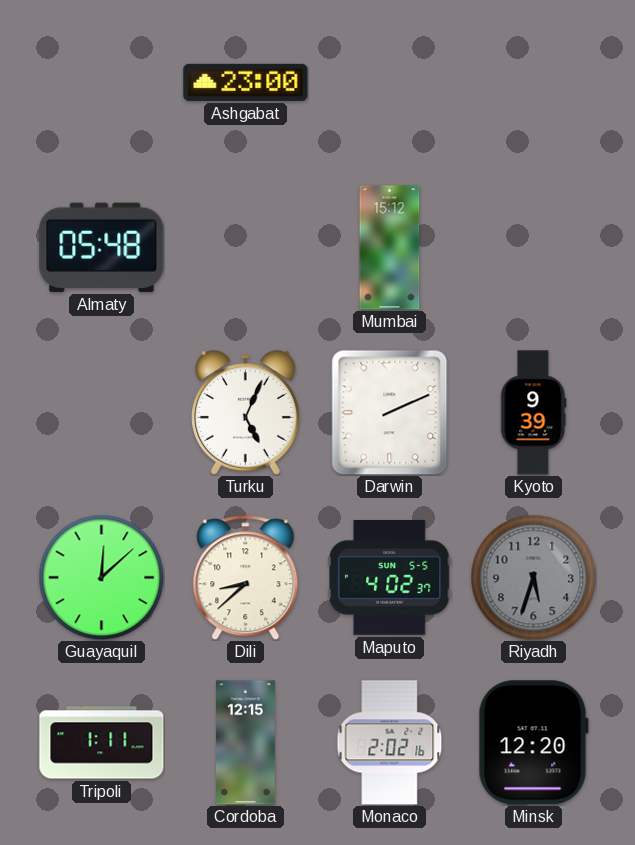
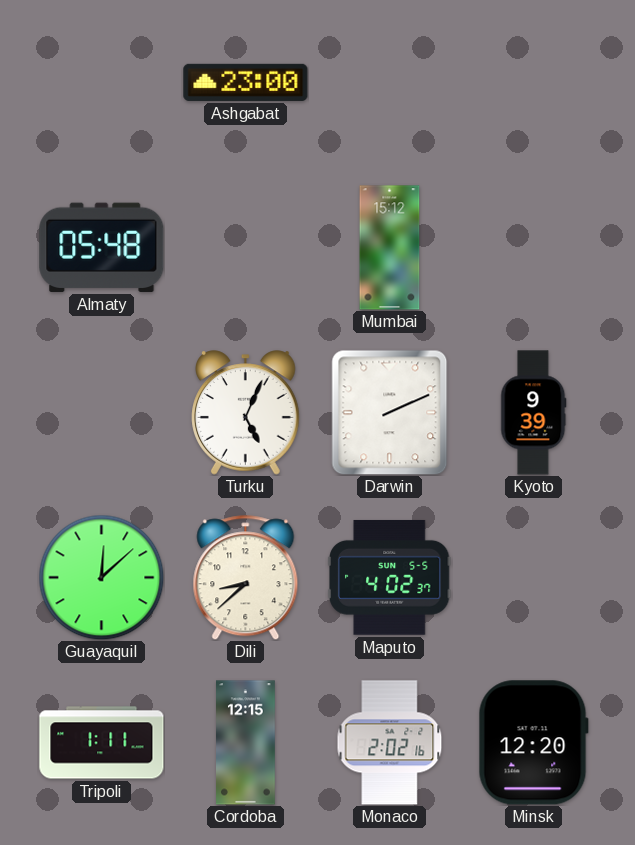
Riyadh: 5:33 -> none (533, 577)
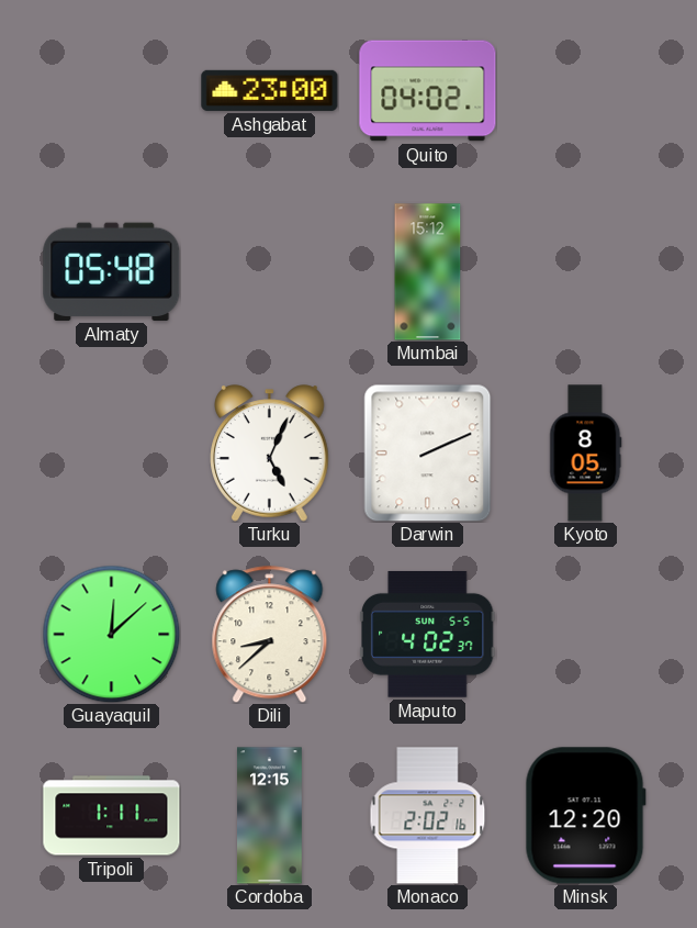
Quito: none -> 04:02 (428, 91)
Kyoto: 9:39 -> 8:05 (586, 454)
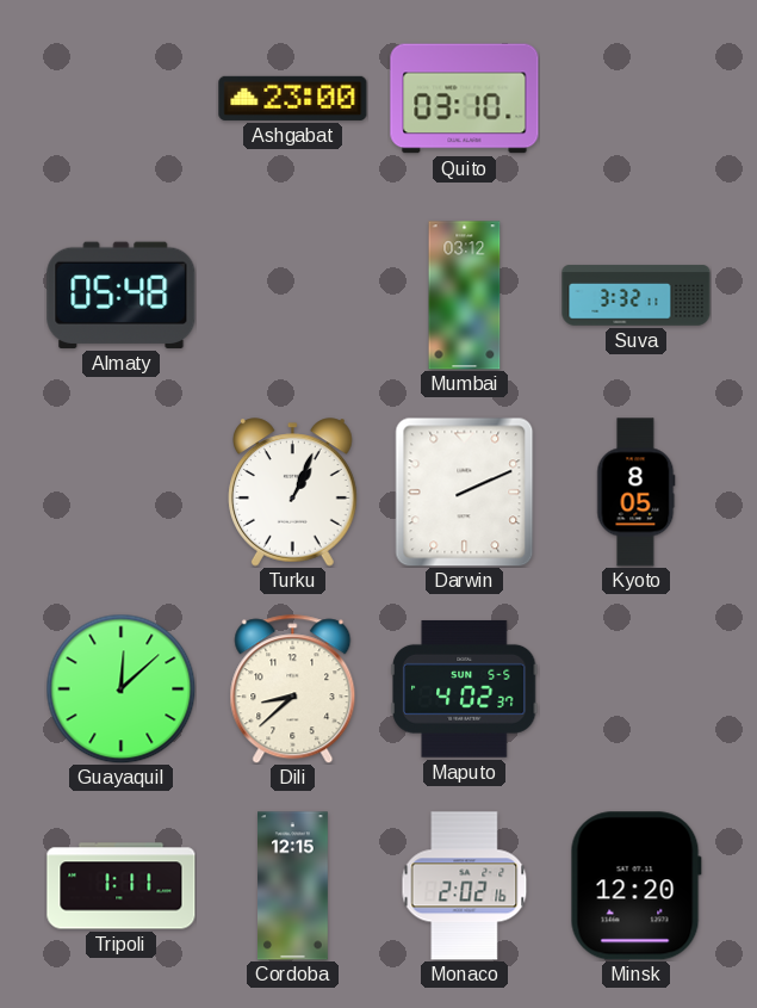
Quito: 04:02 -> 03:10 (465, 99)
Mumbai: 15:12 -> 03:12 (465, 296)
Suva: none -> 3:32 (637, 296)
Turku: 5:04 -> 1:04 (293, 493)
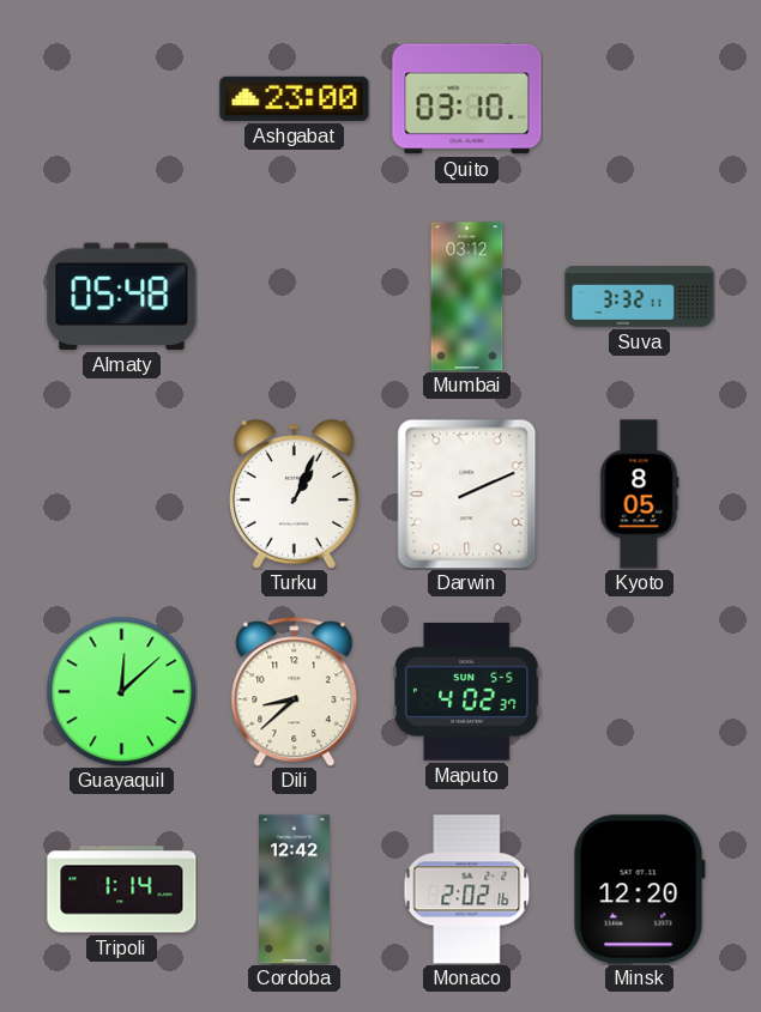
Tripoli: 1:11 -> 1:14 (122, 890)
Cordoba: 12:15 -> 12:42 (295, 890)
